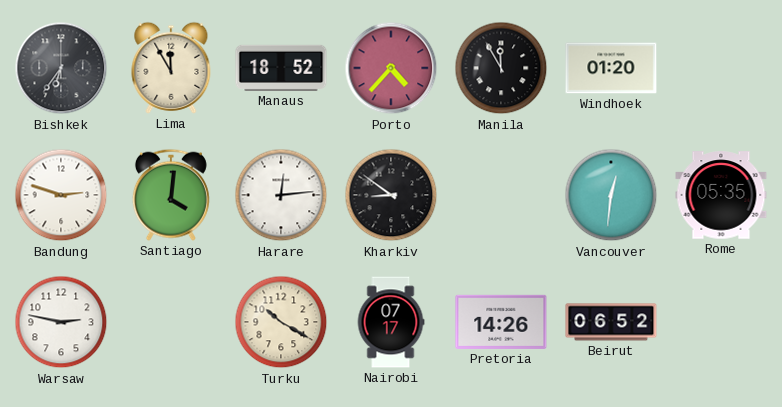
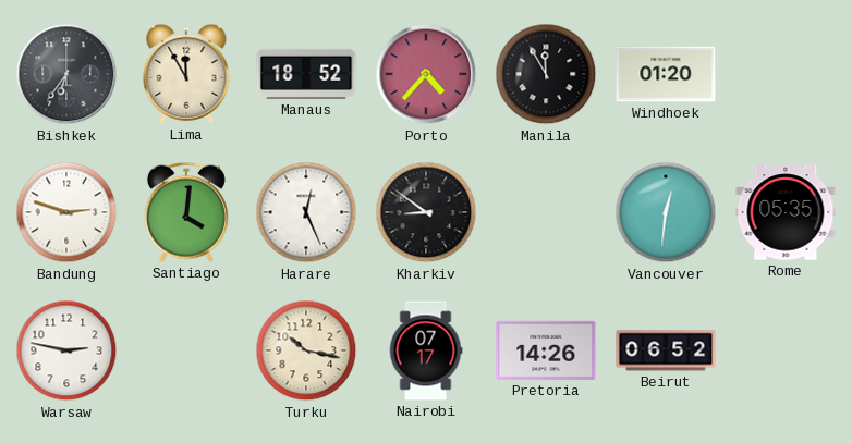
Harare: 12:14 -> 12:26 (306, 212)
Turku: 10:20 -> 10:17 (306, 350)
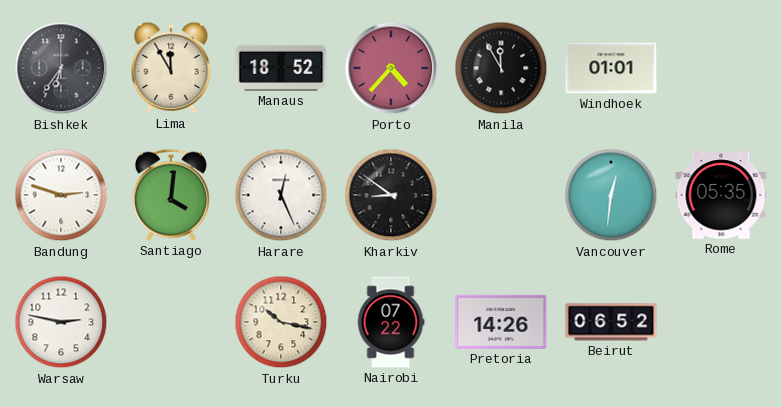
Windhoek: 01:20 -> 01:01 (611, 68)
Nairobi: 07:17 -> 07:22 (391, 322)
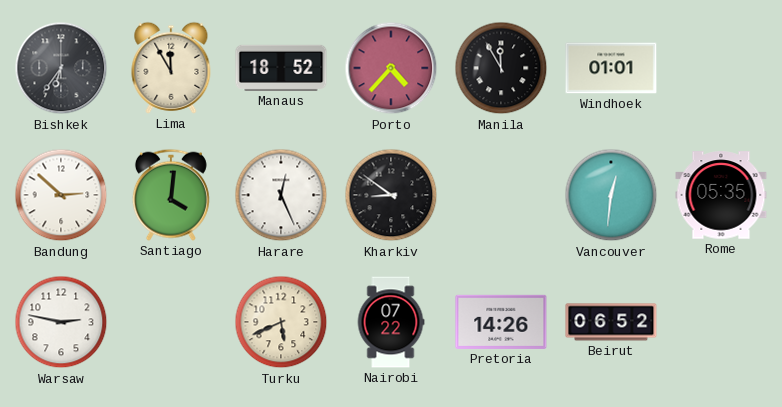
Bandung: 2:48 -> 2:52 (61, 195)
Turku: 10:17 -> 5:41 (281, 322)
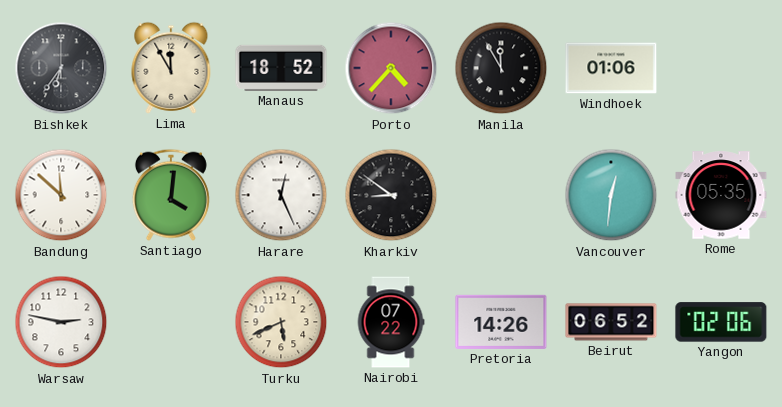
Windhoek: 01:01 -> 01:06 (611, 68)
Bandung: 2:52 -> 11:52 (61, 195)
Yangon: none -> 02:06 (721, 322)
